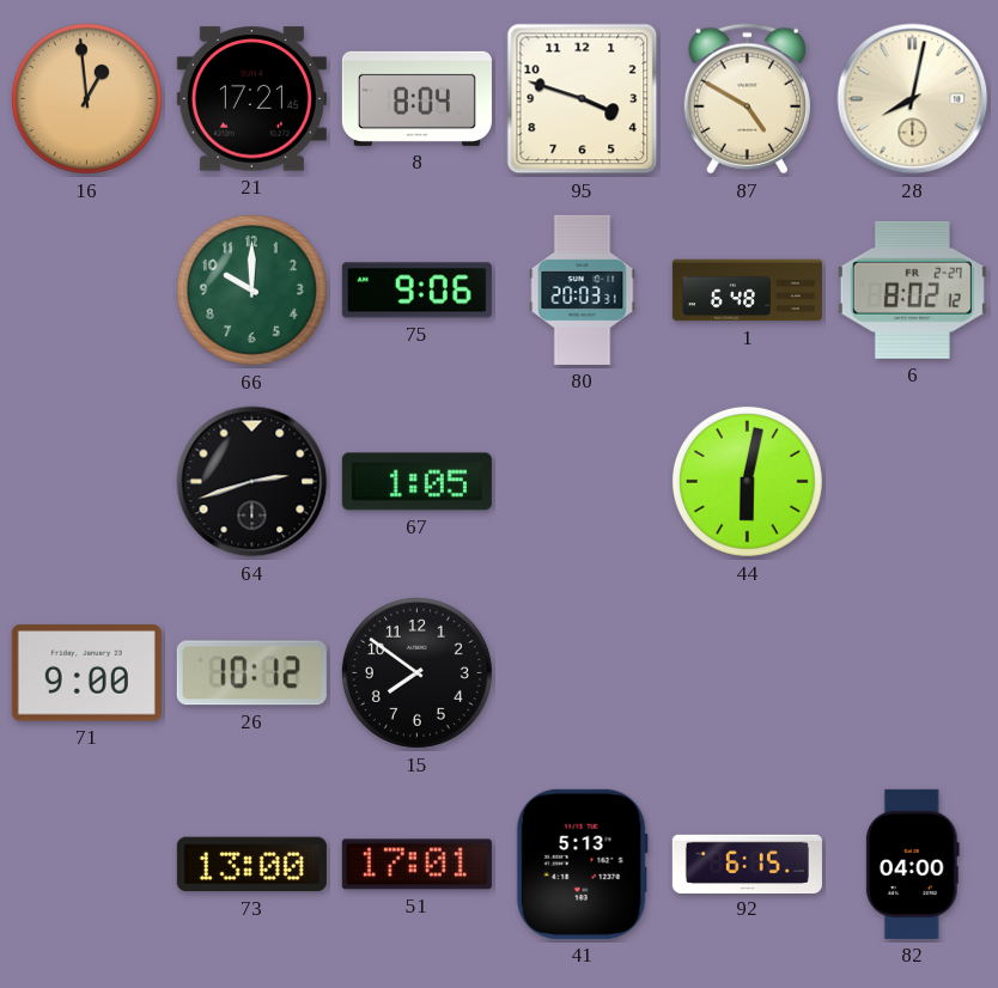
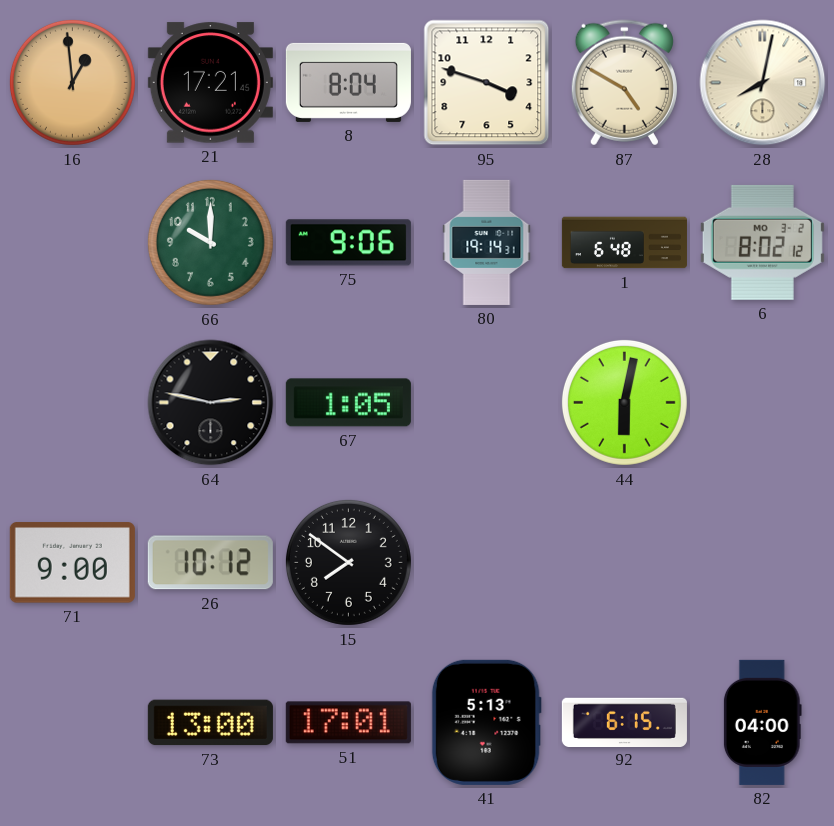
80: 20:03 -> 19:14 (487, 242)
6 date: FR 2-27 -> MO 3-2 (762, 242)
64: 2:42 -> 2:47 (211, 403)
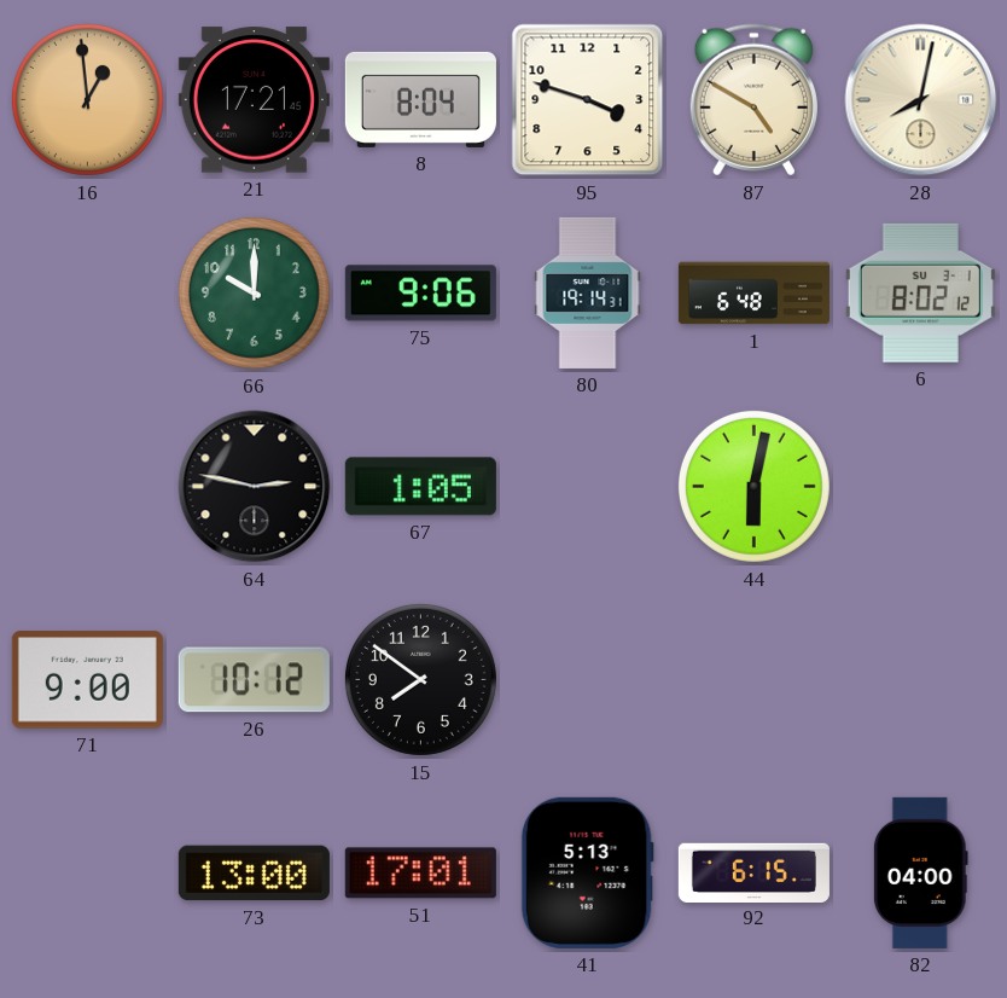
6 date: MO 3-2 -> SU 3-1 (920, 292)
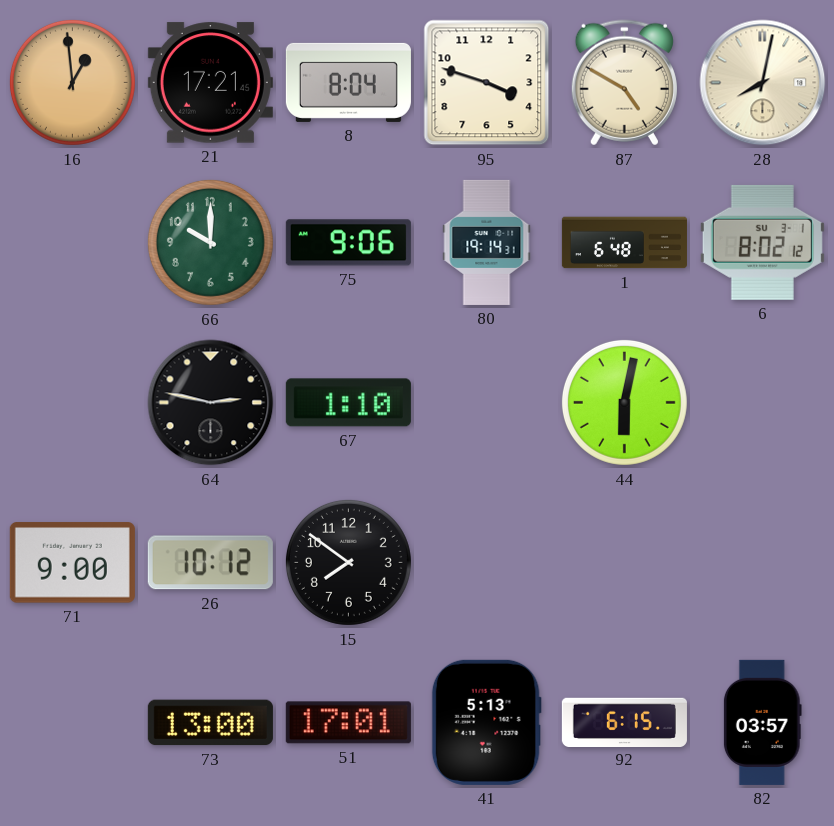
67: 1:05 -> 1:10 (348, 403)
82: 04:00 -> 03:57 (762, 722)
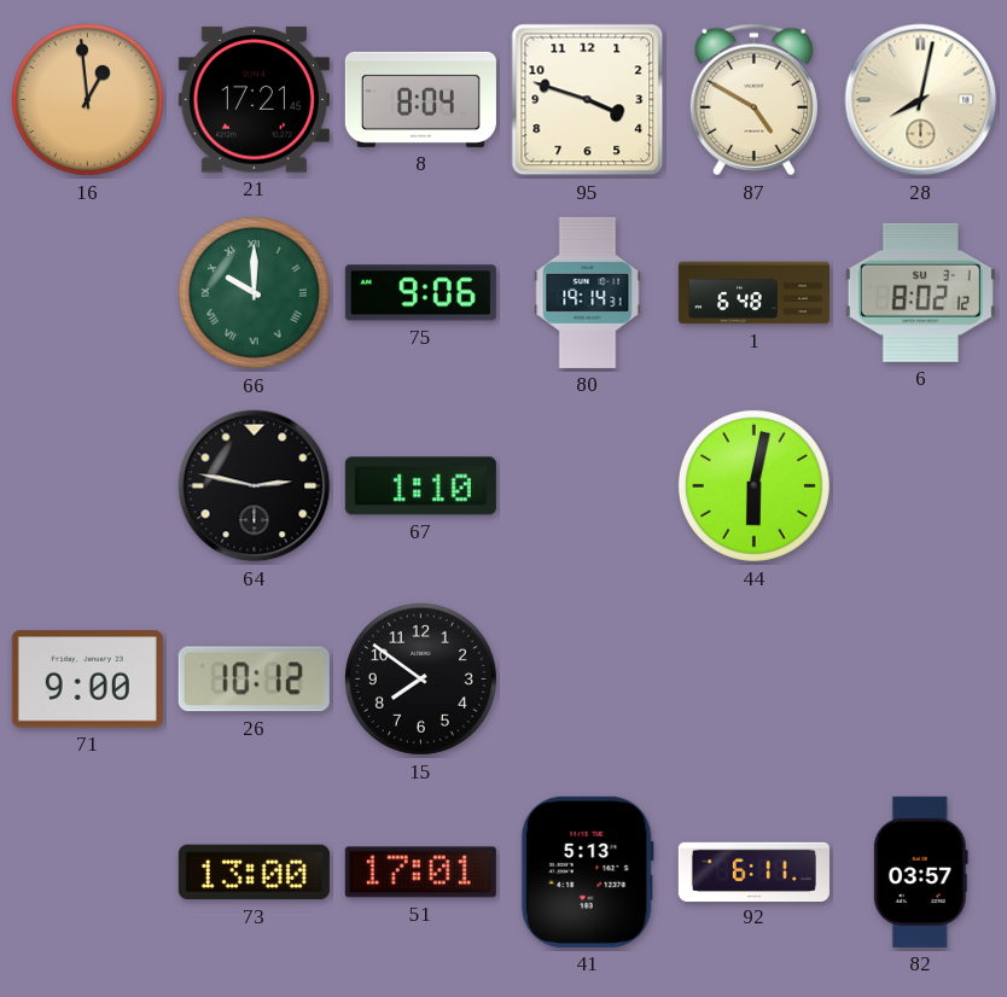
66 numerals: Arabic -> Roman (254, 292)
92: 6:15 -> 6:11 (753, 871)
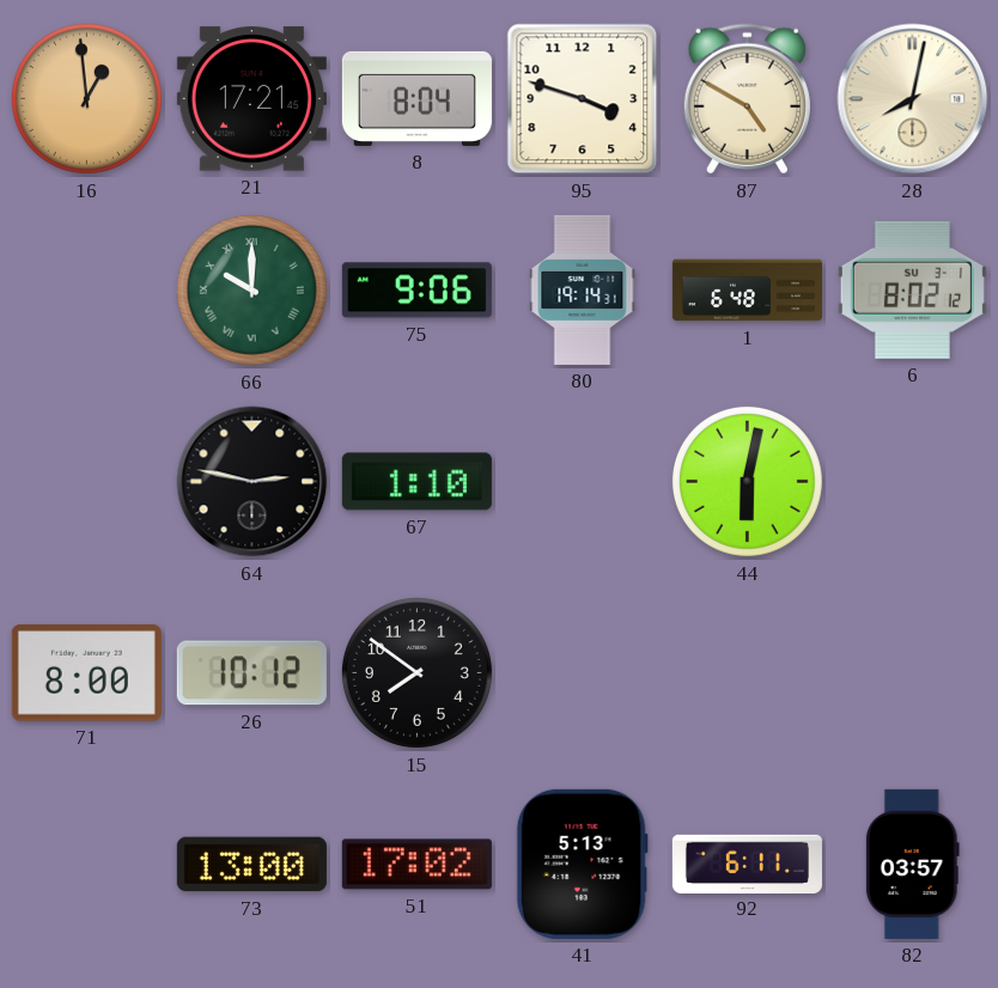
71: 9:00 -> 8:00 (86, 673)
51: 17:01 -> 17:02 (416, 865)
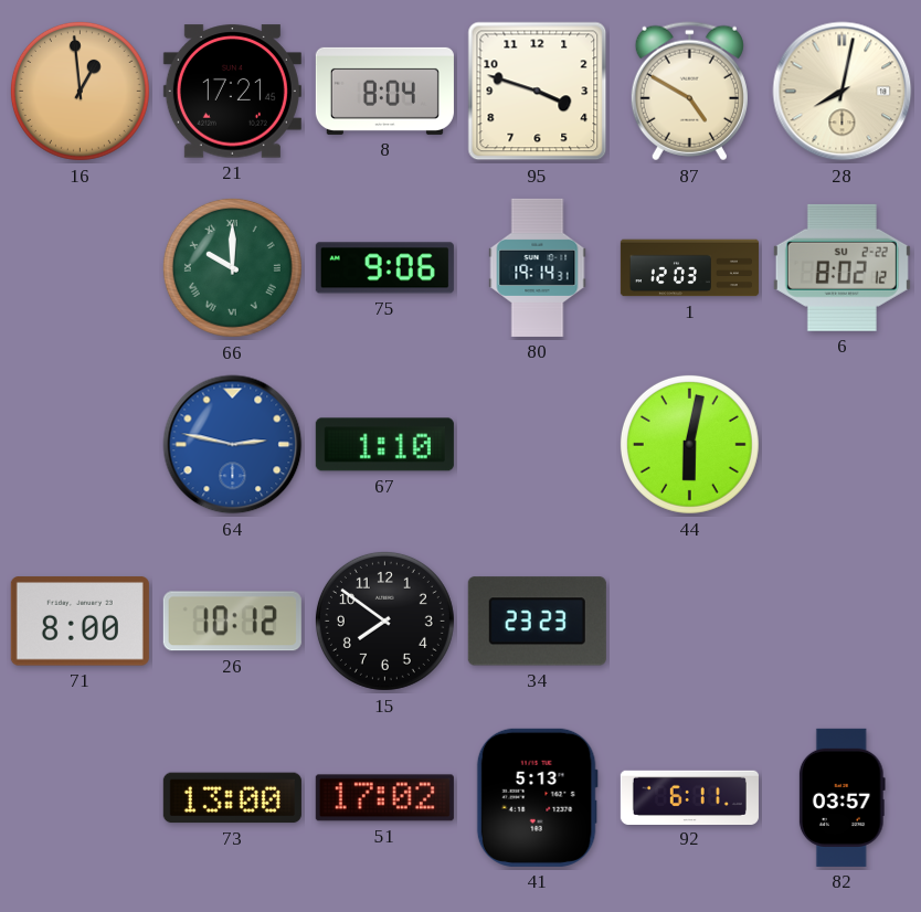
1: 6:48 -> 12:03 (689, 268)
6 date: SU 3-1 -> SU 2-22 (841, 267)
64 dial: black -> blue (233, 445)
34: none -> 23:23 (537, 622)
